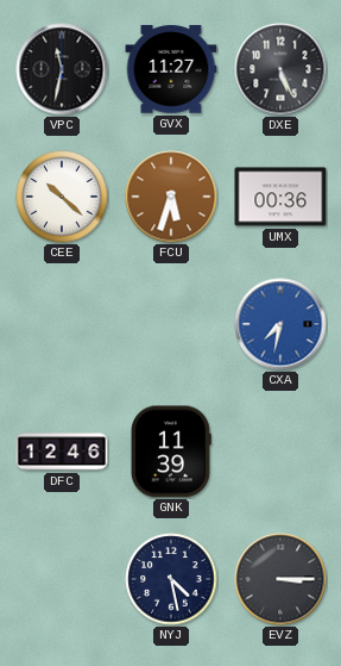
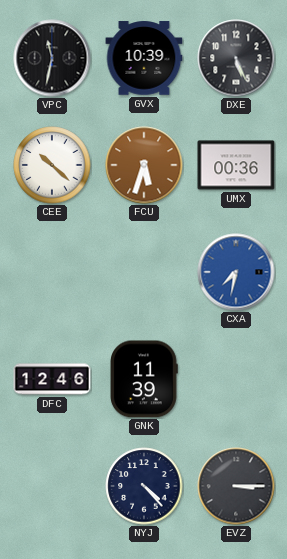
GVX: 11:27 -> 10:39 (144, 58)
NYJ: 4:28 -> 4:23 (144, 486)
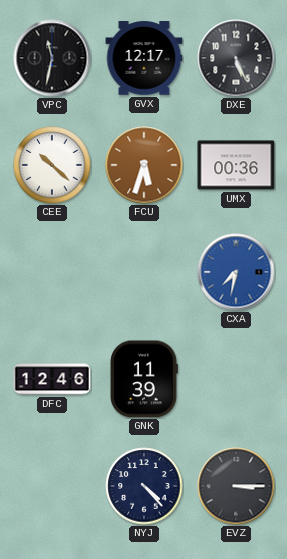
GVX: 10:39 -> 12:17 (144, 58)
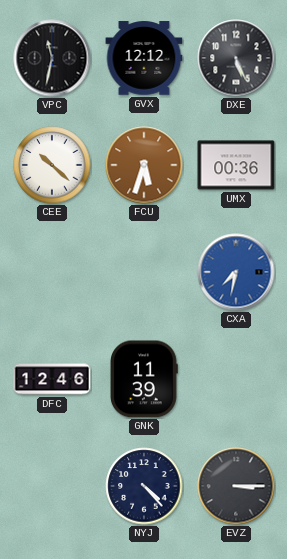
GVX: 12:17 -> 12:12 (144, 58)
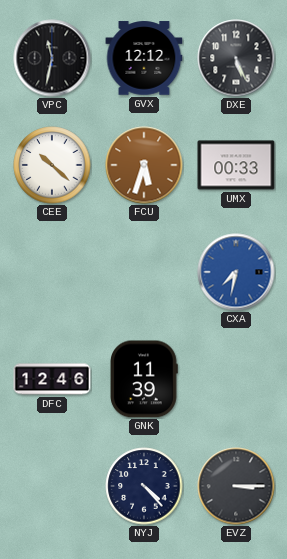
UMX: 00:36 -> 00:33 (236, 165)
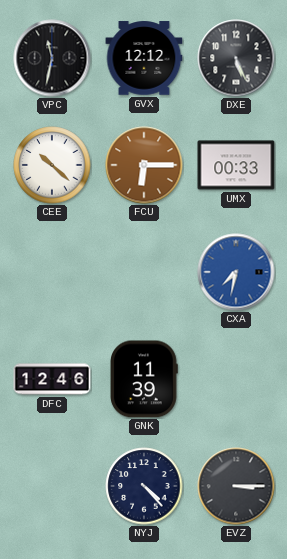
FCU: 5:33 -> 6:15 (144, 165)
